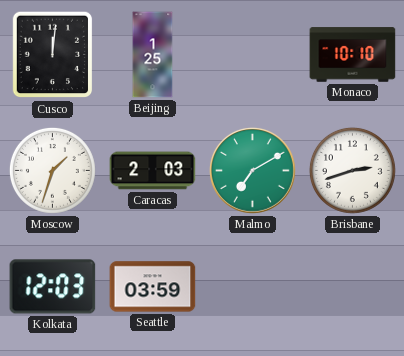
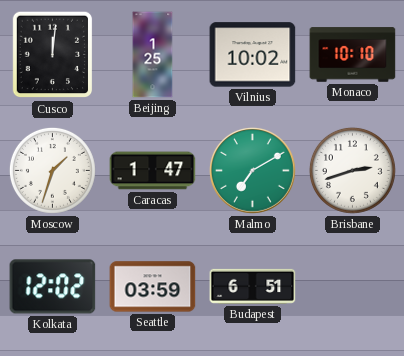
Vilnius: none -> 10:02 (253, 55)
Caracas: 2:03 -> 1:47 (153, 171)
Kolkata: 12:03 -> 12:02 (53, 287)
Budapest: none -> 6:51 (253, 286)
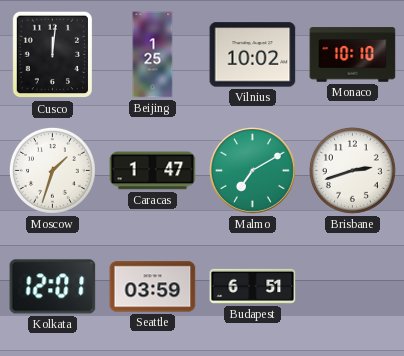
Kolkata: 12:02 -> 12:01 (53, 287)
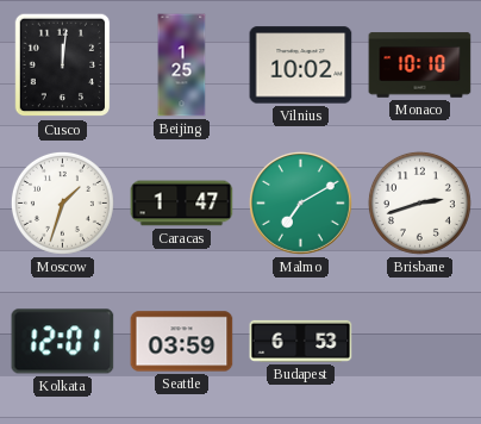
Budapest: 6:51 -> 6:53 (301, 341)
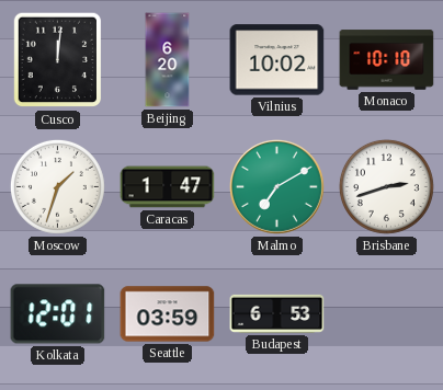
Beijing: 1:25 -> 6:20 (168, 60)
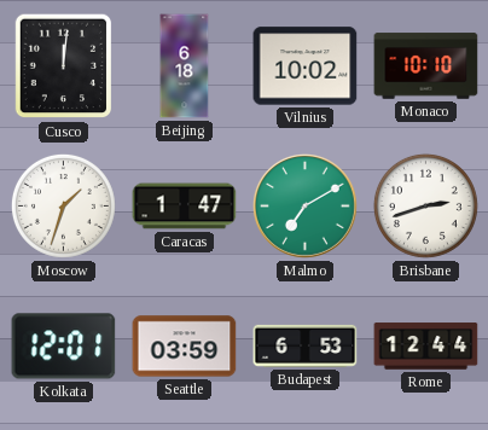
Beijing: 6:20 -> 6:18 (185, 66)
Rome: none -> 12:44 (426, 347)
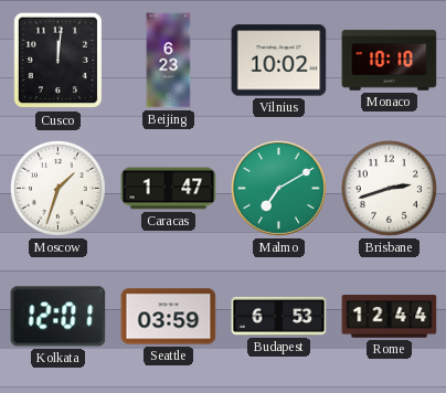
Beijing: 6:18 -> 6:23 (169, 61)
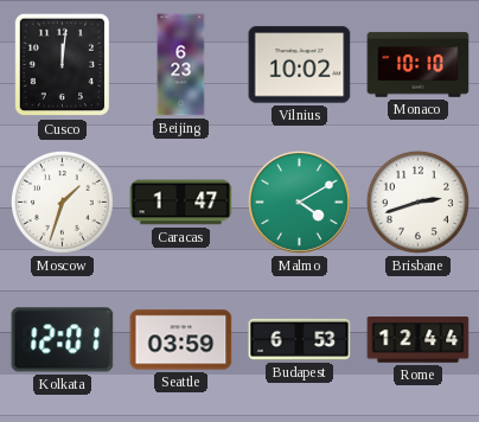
Malmo: 7:10 -> 4:10 (300, 203)
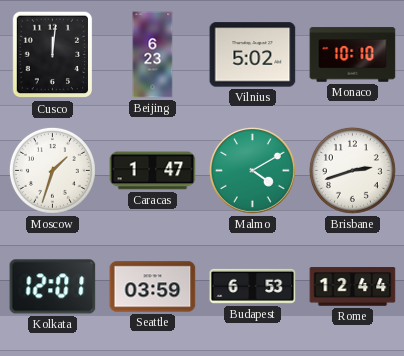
Vilnius: 10:02 -> 5:02 (253, 55)
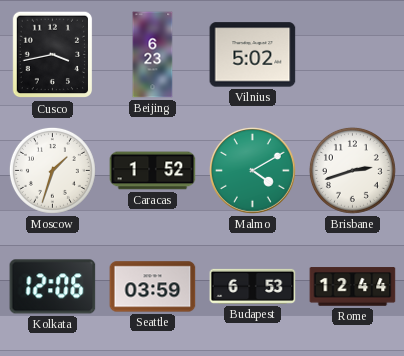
Cusco: 12:01 -> 3:43 (53, 55)
Monaco: 10:10 -> none (353, 55)
Caracas: 1:47 -> 1:52 (153, 171)
Kolkata: 12:01 -> 12:06 (53, 287)
